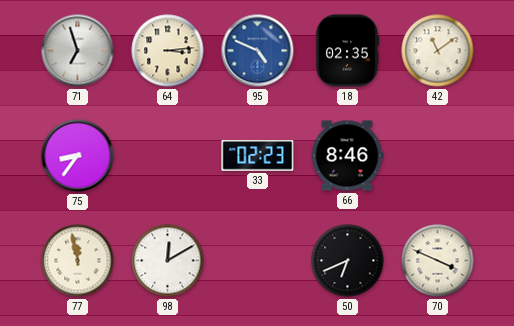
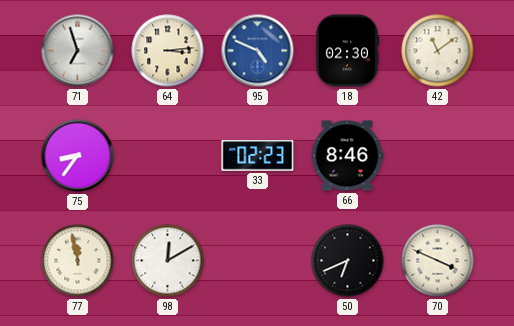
18: 02:35 -> 02:30 (347, 51)
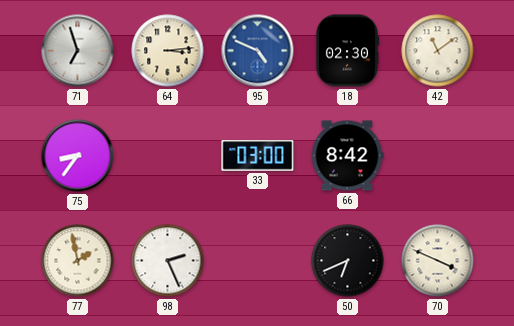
33: 02:23 -> 03:00 (258, 156)
66: 8:46 -> 8:42 (347, 156)
77: 11:58 -> 1:58 (78, 261)
98: 12:10 -> 2:26 (168, 261)
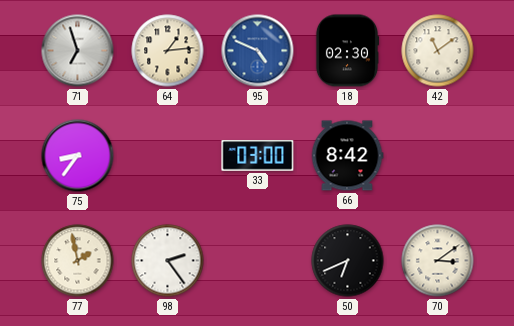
64: 3:14 -> 1:14 (168, 51)
98: 2:26 -> 2:24 (168, 261)
70: 3:49 -> 3:09 (438, 261)
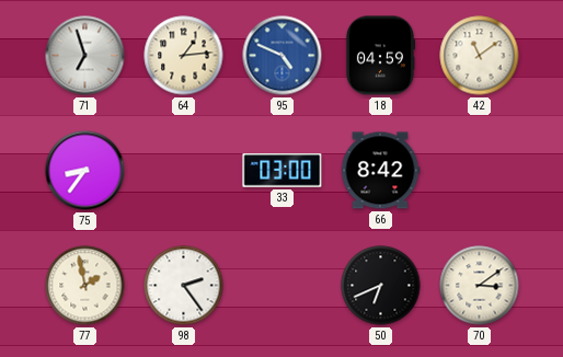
18: 02:30 -> 04:59 (380, 56)
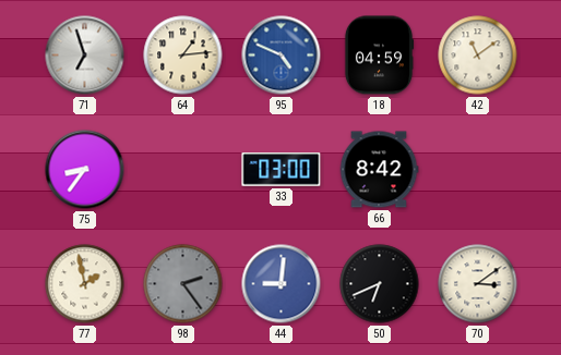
98 dial: white -> grey (183, 284)
44: none -> 9:01 (282, 284)
